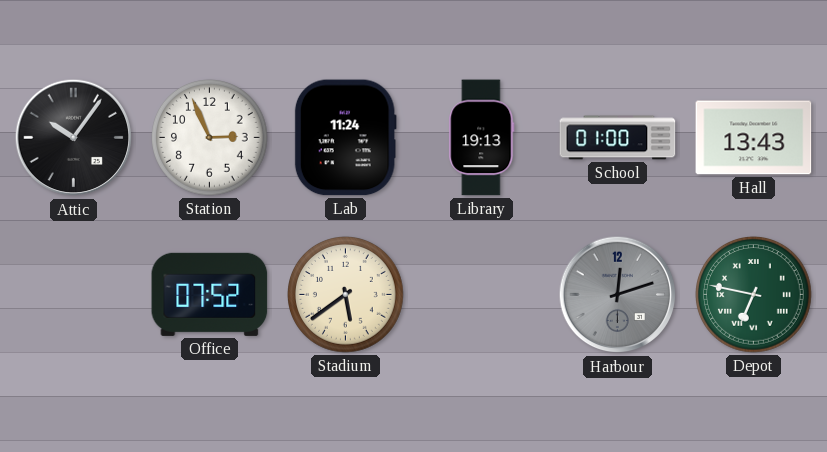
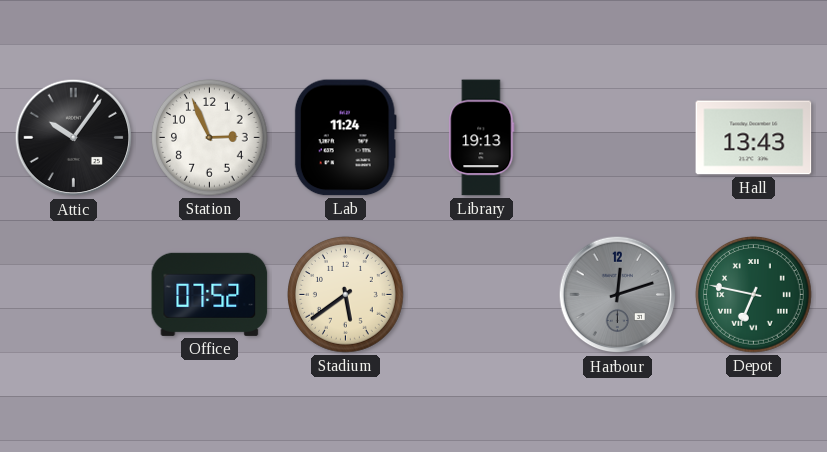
School: 01:00 -> none (618, 138)
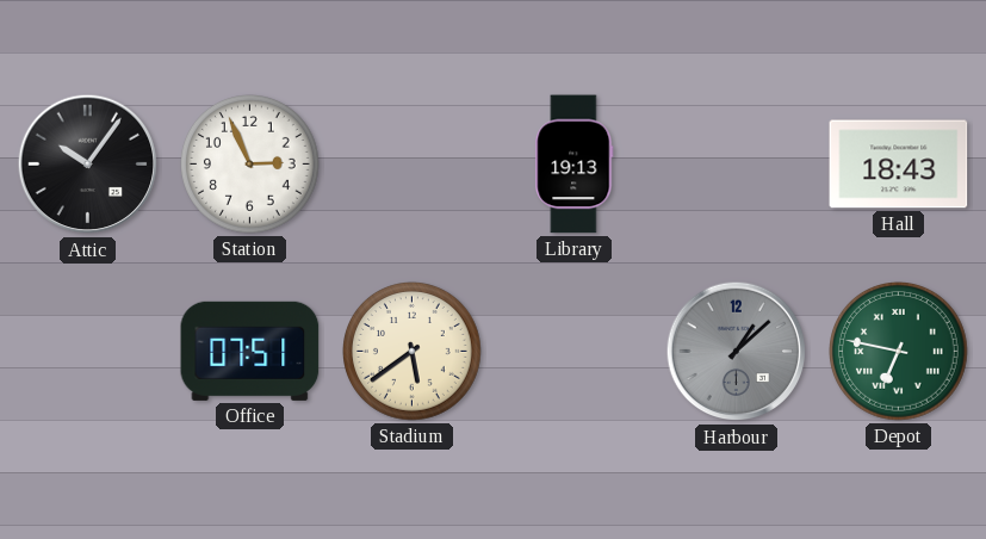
Lab: 11:24 -> none (345, 138)
Hall: 13:43 -> 18:43 (899, 165)
Office: 07:52 -> 07:51 (250, 351)
Harbour: 12:12 -> 1:08 (737, 352)
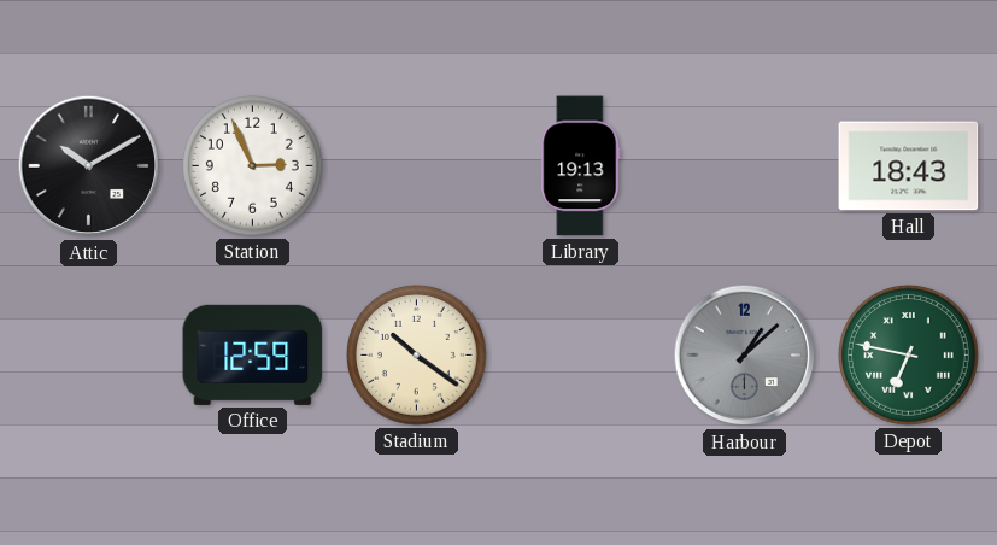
Attic: 10:06 -> 10:10 (89, 166)
Office: 07:51 -> 12:59 (253, 354)
Stadium: 5:39 -> 10:21 (417, 356)
